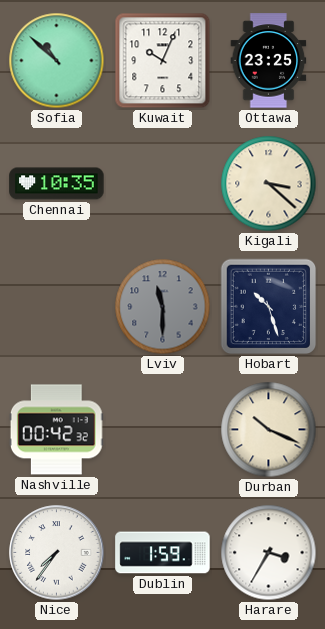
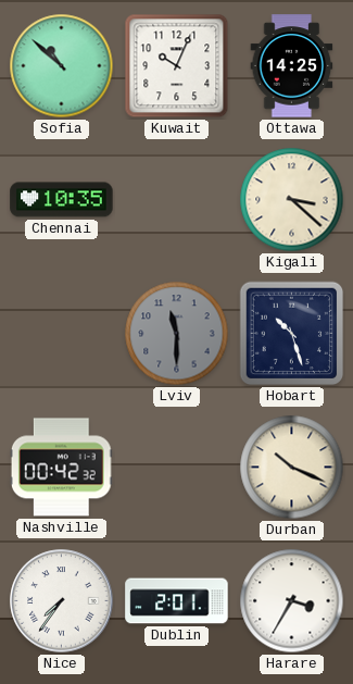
Ottawa: 23:25 -> 14:25 (292, 66)
Dublin: 1:59 -> 2:01 (177, 601)
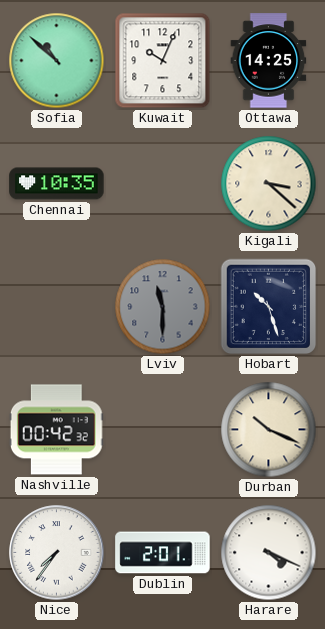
Harare: 3:35 -> 4:19 (269, 553)
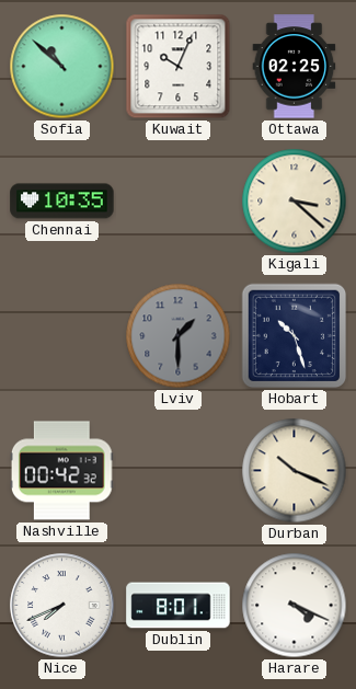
Ottawa: 14:25 -> 02:25 (295, 67)
Lviv: 11:30 -> 1:30 (179, 336)
Nice: 7:36 -> 7:41 (62, 606)
Dublin: 2:01 -> 8:01 (179, 606)
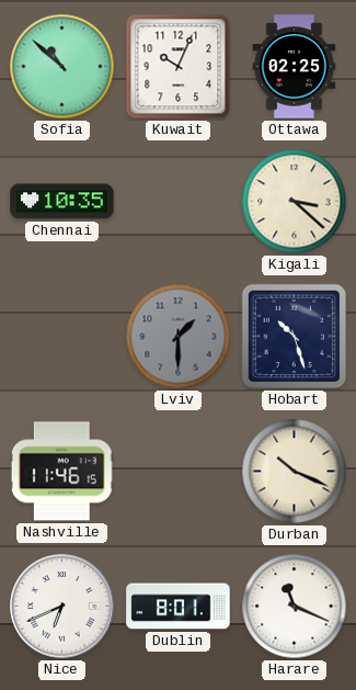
Nashville: 00:42 -> 11:46 (61, 472)
Nice: 7:41 -> 6:41 (62, 607)
Harare: 4:19 -> 11:19 (295, 607)
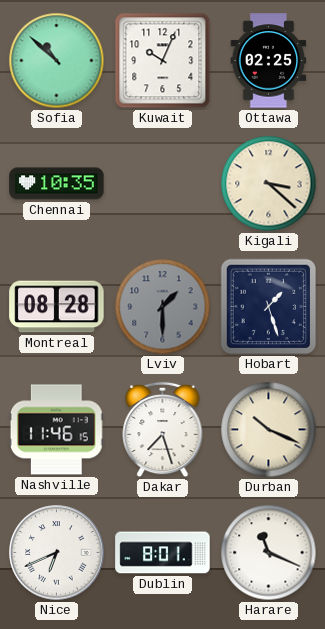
Montreal: none -> 08:28 (57, 307)
Hobart: 10:27 -> 1:27 (269, 307)
Dakar: none -> 7:27 (163, 430)
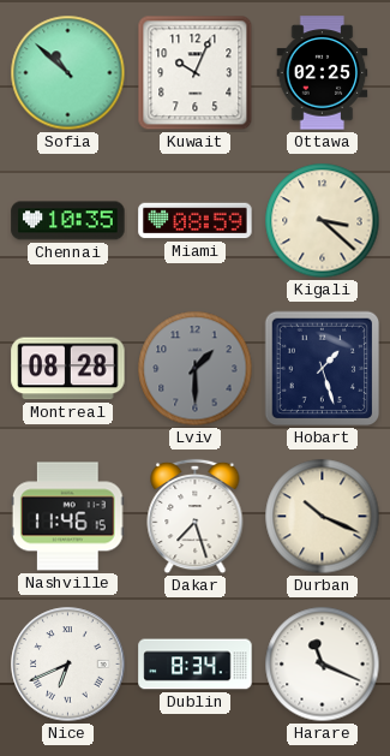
Miami: none -> 08:59 (196, 221)
Dublin: 8:01 -> 8:34 (196, 665)
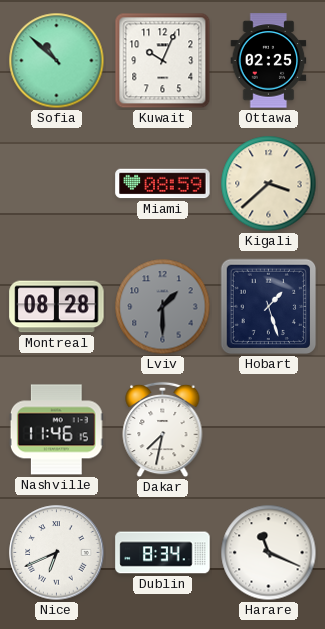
Chennai: 10:35 -> none (68, 221)
Kigali: 3:22 -> 3:38 (269, 184)
Dakar: 7:27 -> 7:32 (163, 430)
Durban: 10:19 -> none (323, 517)
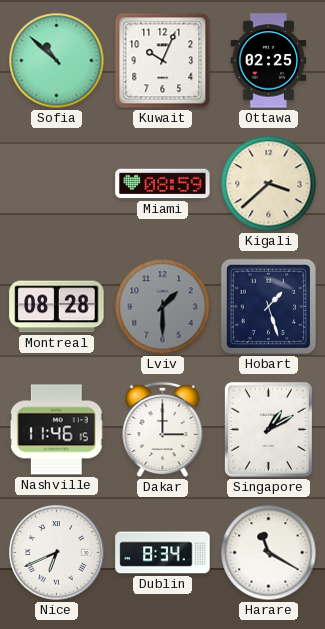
Dakar: 7:32 -> 3:00 (163, 430)
Singapore: none -> 1:10 (268, 429)
Harare: 11:19 -> 11:20 (269, 553)
